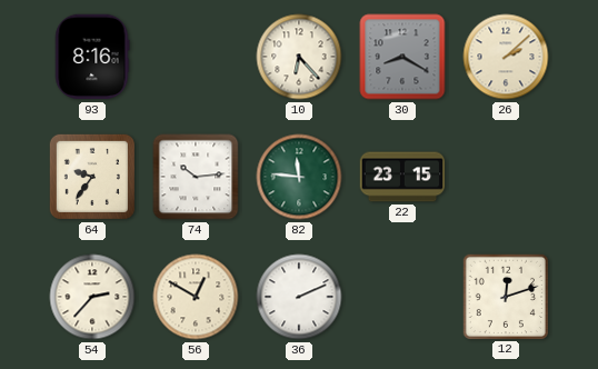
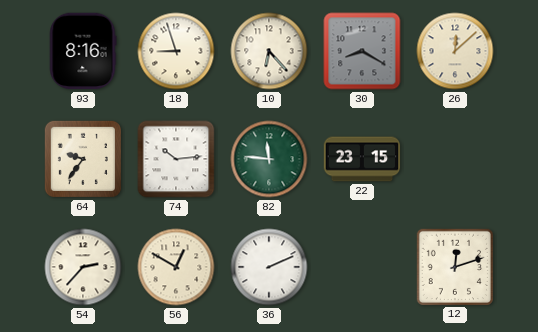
18: none -> 8:57 (176, 51)
26: 2:08 -> 12:08 (455, 51)
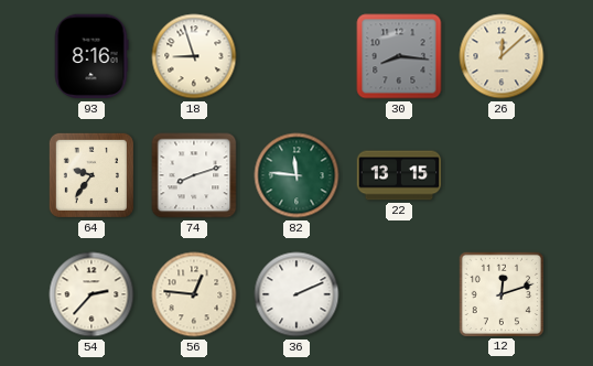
10: 6:23 -> none (269, 51)
30: 8:20 -> 8:16 (399, 56)
74: 10:14 -> 8:12 (194, 175)
22: 23:15 -> 13:15 (399, 175)
56: 12:50 -> 12:46 (194, 294)
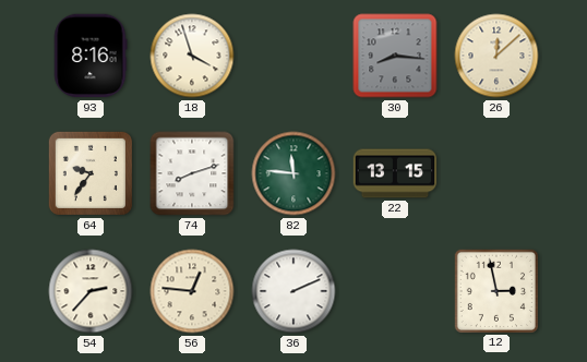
18: 8:57 -> 3:57 (192, 56)
12: 12:12 -> 2:58 (495, 290)
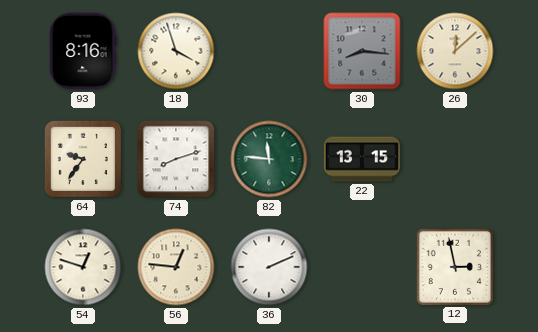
54: 2:37 -> 12:48 (83, 267)
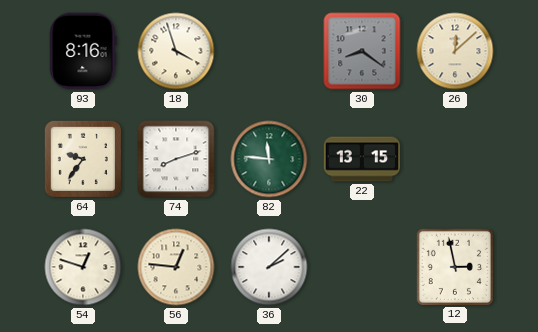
30: 8:16 -> 8:21 (362, 51)
36: 2:11 -> 2:08 (269, 267)
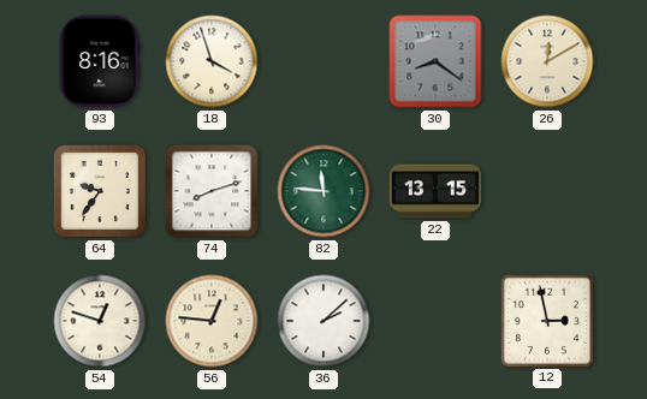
26: 12:08 -> 12:10 (547, 61)
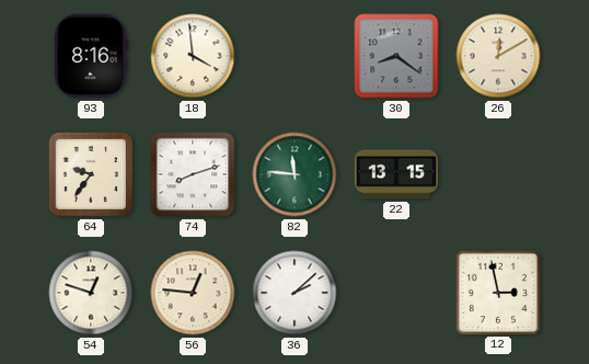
18: 3:57 -> 3:59 (193, 56)
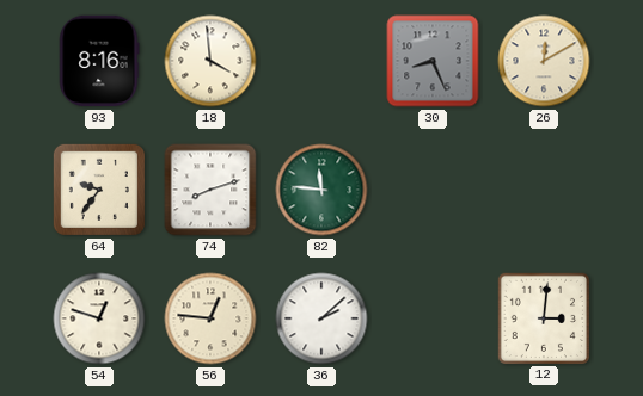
30: 8:21 -> 8:26 (433, 61)
22: 13:15 -> none (396, 174)
12: 2:58 -> 3:01 (543, 317)
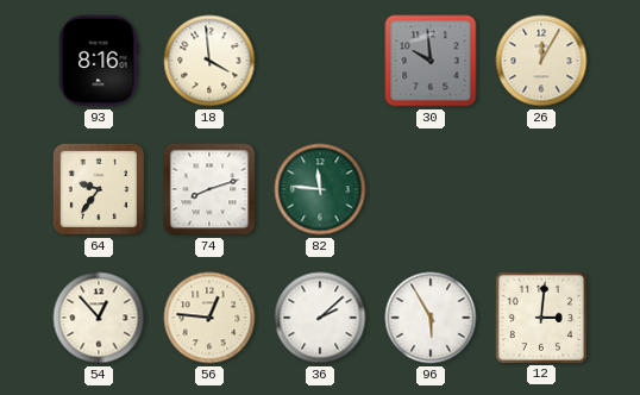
30: 8:26 -> 9:59 (431, 61)
26: 12:10 -> 12:05 (541, 61)
54: 12:48 -> 12:53 (99, 318)
96: none -> 5:55 (431, 318)
